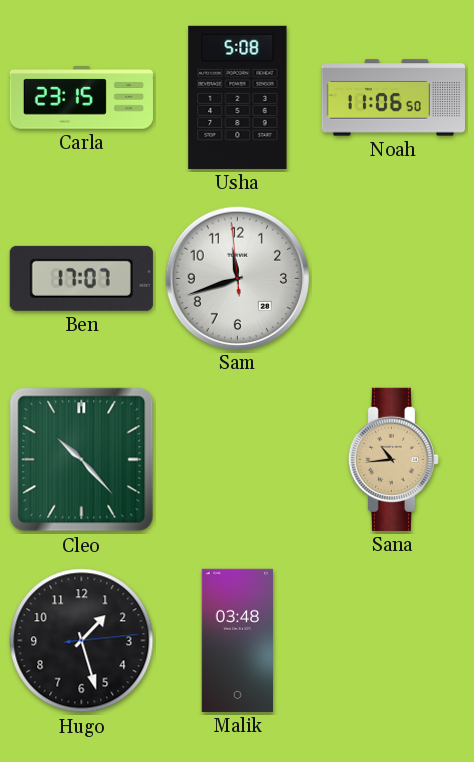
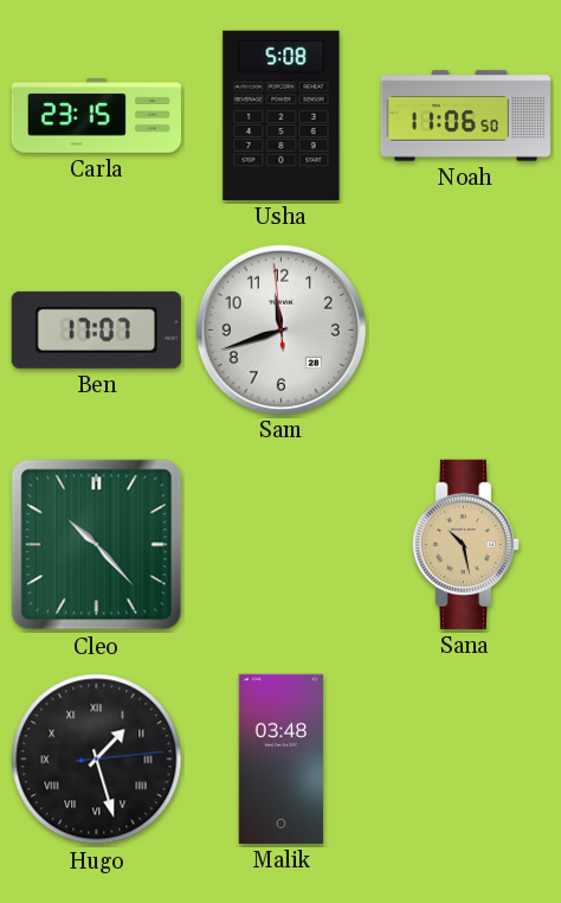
Sana: 10:44 -> 10:28 (465, 544)
Hugo numerals: Arabic -> Roman (97, 760)
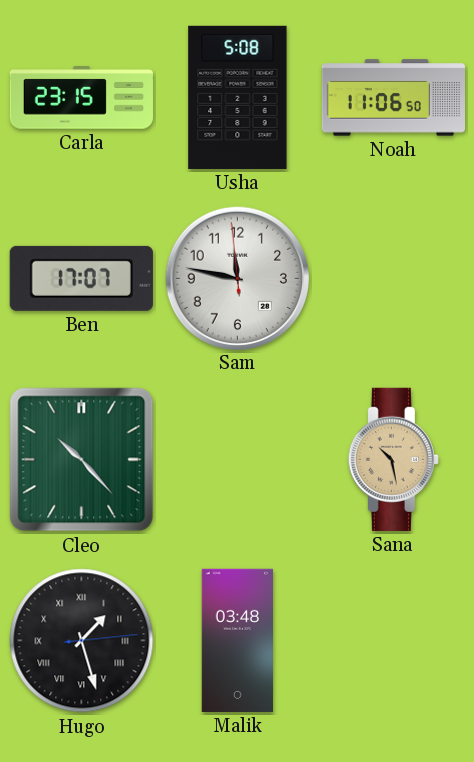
Sam: 11:41 -> 11:46 (237, 278)
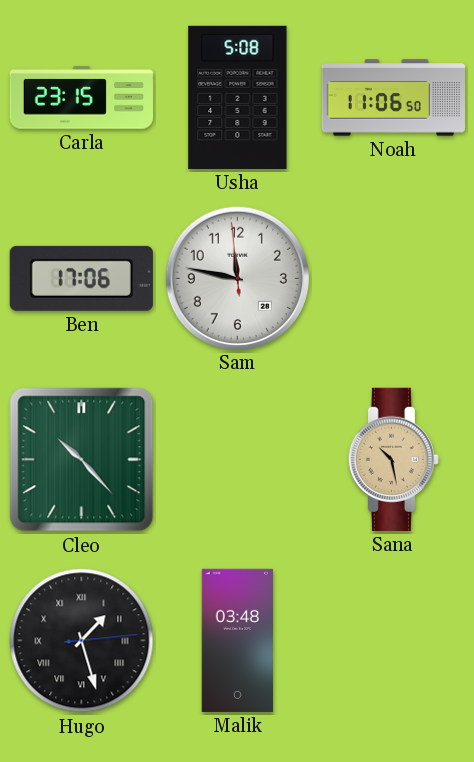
Ben: 17:07 -> 17:06 (81, 278)
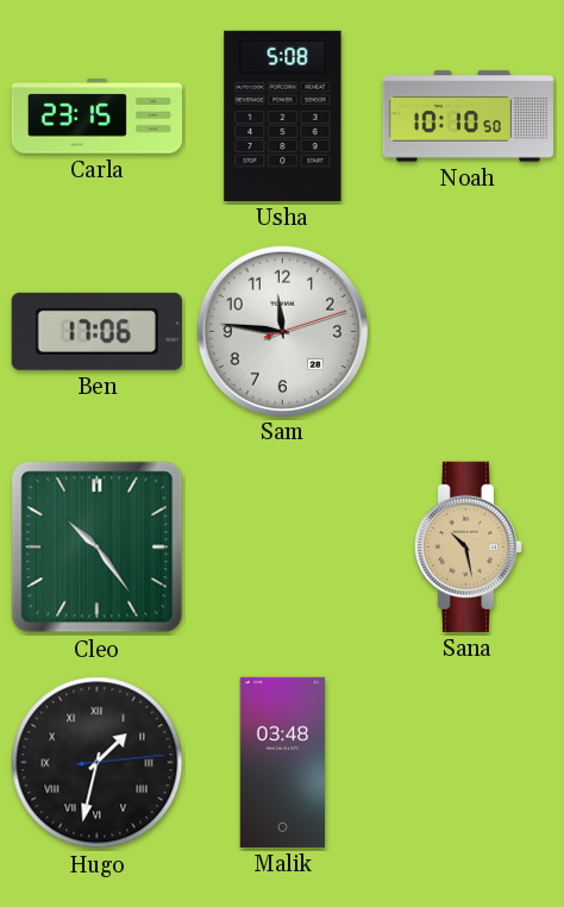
Noah: 11:06 -> 10:10 (468, 117)
Sam: 11:46:59 -> 11:46:12 (282, 331)
Cleo: 10:23 -> 10:24 (98, 548)
Hugo: 1:27 -> 1:32 (98, 763)
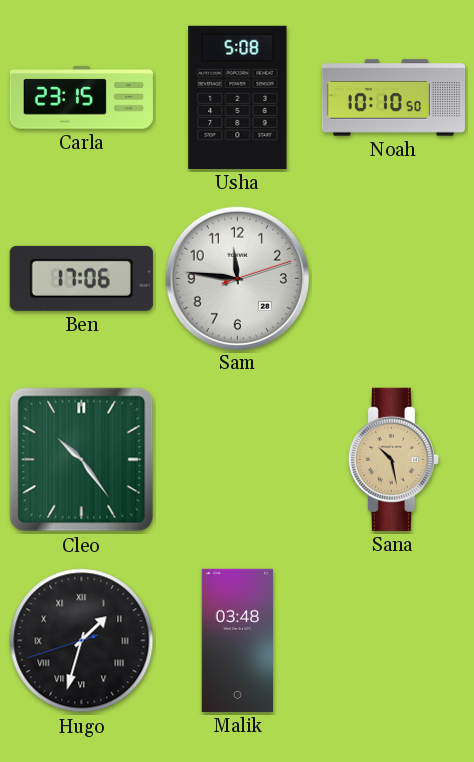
Hugo: 1:32:14 -> 1:32:42 (82, 641)
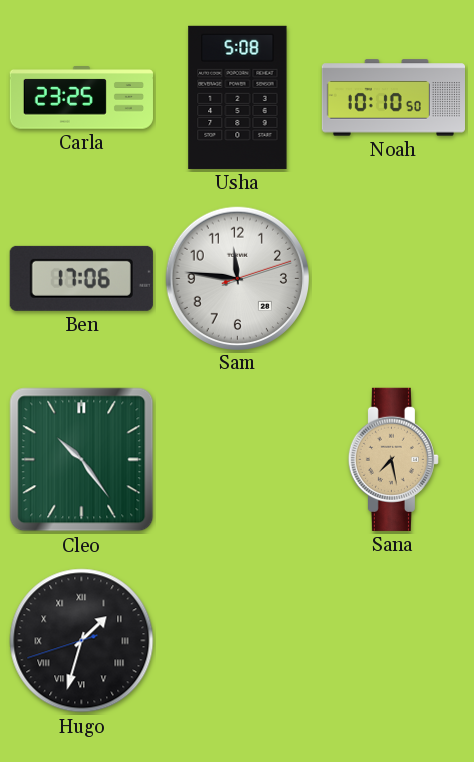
Carla: 23:15 -> 23:25 (81, 98)
Sana: 10:28 -> 7:28 (393, 459)
Malik: 03:48 -> none (237, 640)
